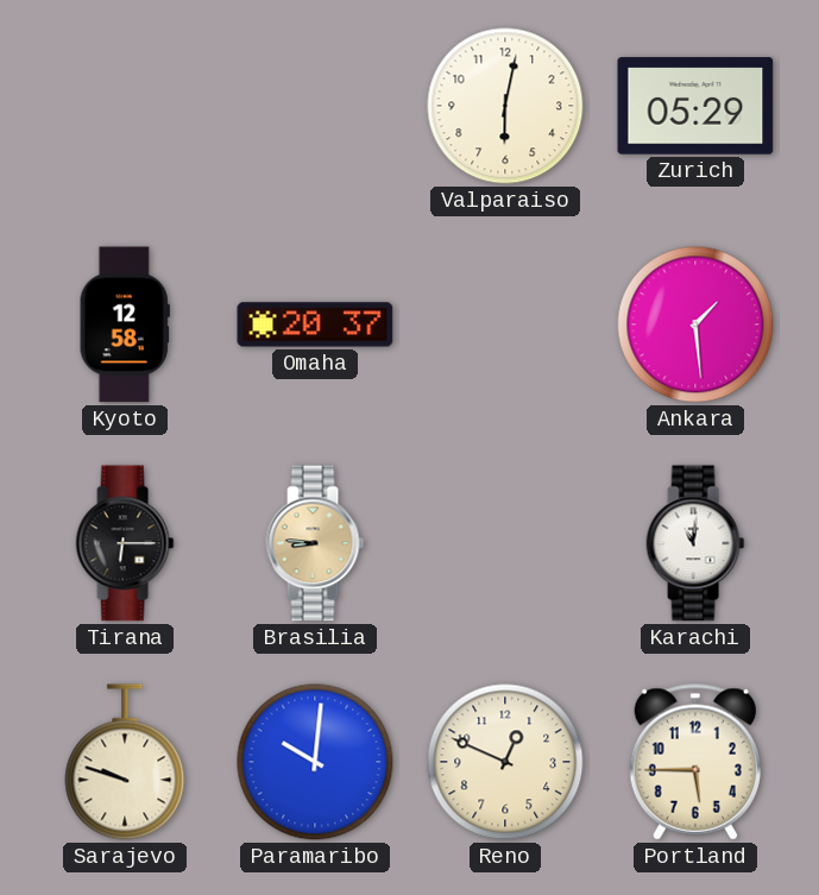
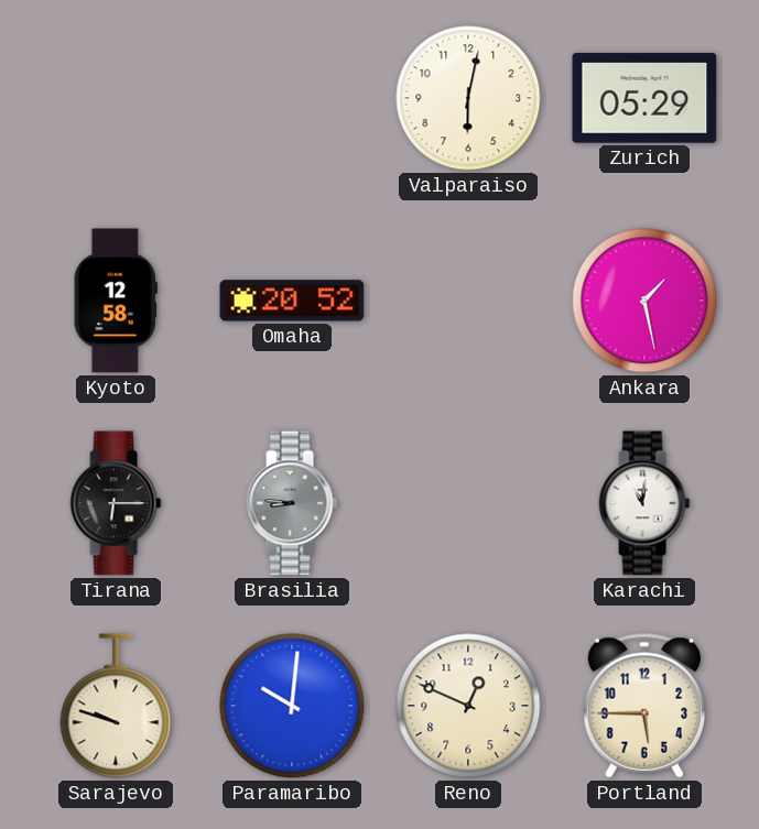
Omaha: 20:37 -> 20:52 (292, 301)
Ankara: 1:29 -> 1:28 (644, 301)
Brasilia dial: champagne -> grey (292, 503)
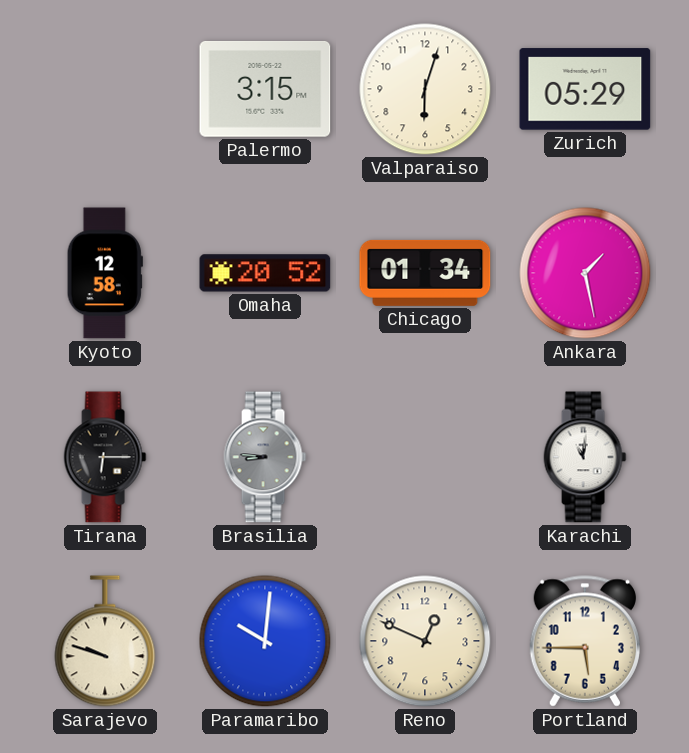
Palermo: none -> 3:15 (265, 89)
Valparaiso: 6:02 -> 6:03 (425, 89)
Chicago: none -> 01:34 (425, 273)
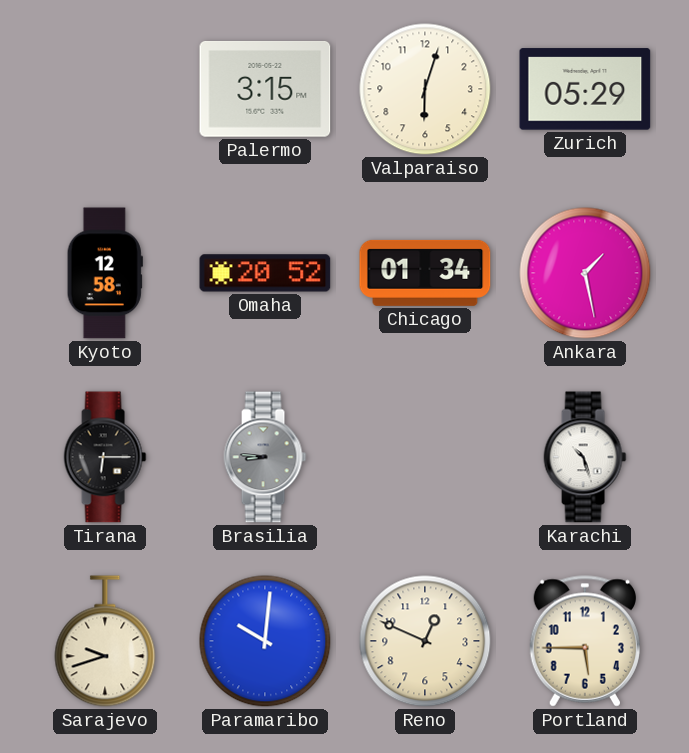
Karachi: 11:01 -> 10:27 (585, 457)
Sarajevo: 9:48 -> 9:42 (105, 641)
